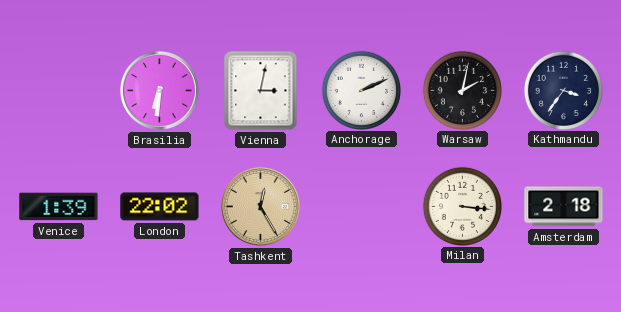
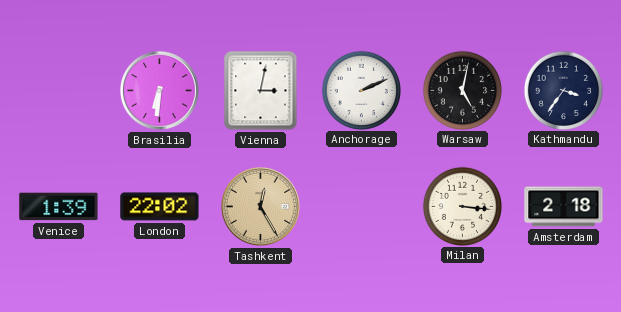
Warsaw: 2:02 -> 5:02 (462, 90)
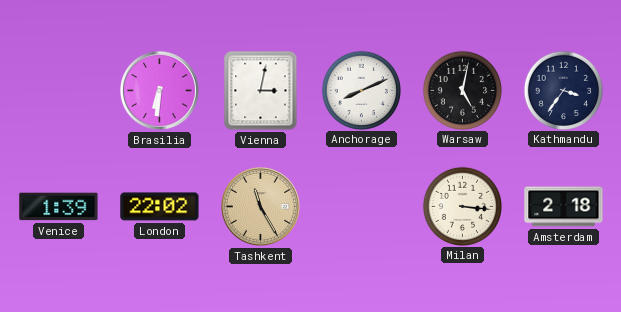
Anchorage: 2:11 -> 8:11 (361, 90)
Tashkent: 12:25 -> 11:25 (260, 206)
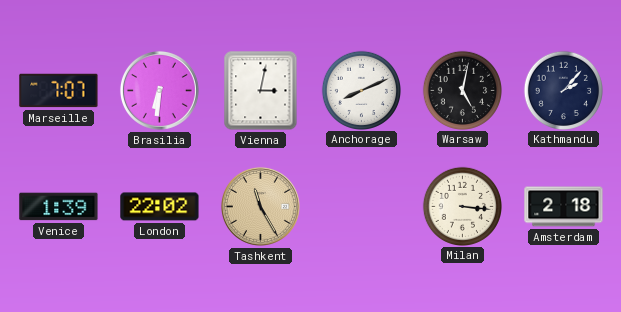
Marseille: none -> 7:07 (59, 91)
Kathmandu: 3:36 -> 2:07 (563, 90)
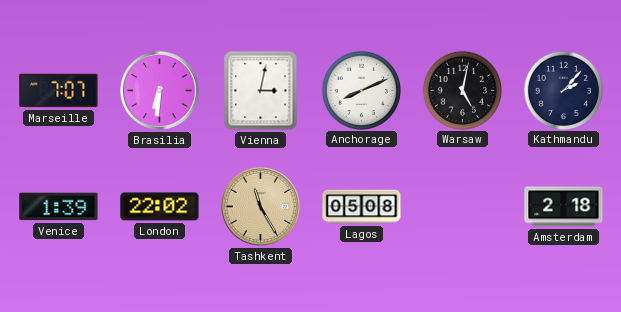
Lagos: none -> 05:08 (362, 207)
Milan: 3:16 -> none (462, 206)
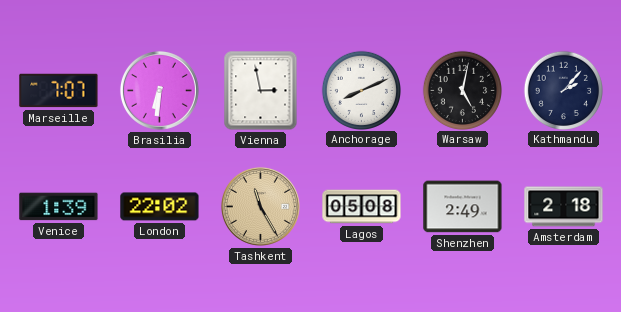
Vienna: 3:02 -> 2:58 (261, 91)
Shenzhen: none -> 2:49 (463, 207)
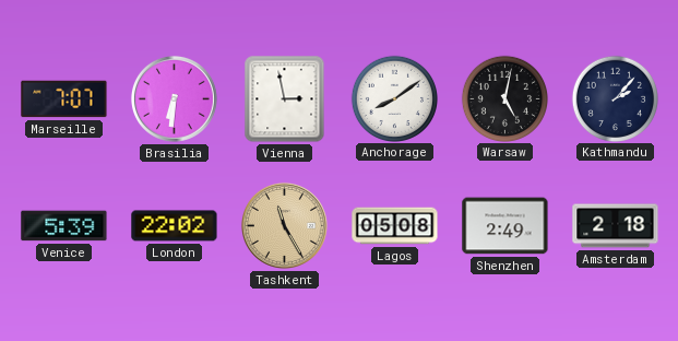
Anchorage: 8:11 -> 8:09 (394, 98)
Venice: 1:39 -> 5:39 (64, 226)
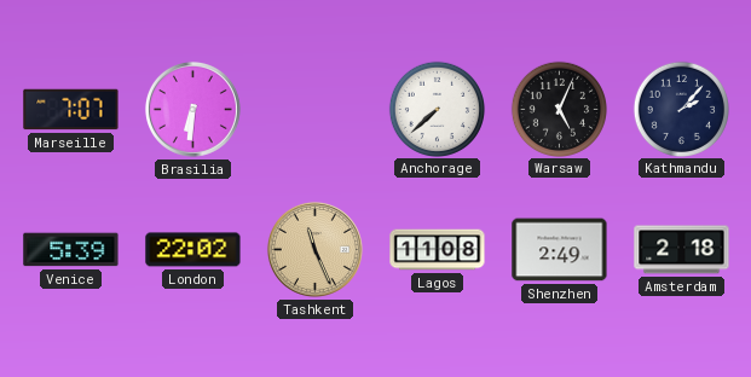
Vienna: 2:58 -> none (285, 99)
Anchorage: 8:09 -> 7:38 (437, 109)
Warsaw: 5:02 -> 5:04 (559, 109)
Tashkent: 11:25 -> 11:26 (314, 249)
Lagos: 05:08 -> 11:08 (438, 250)
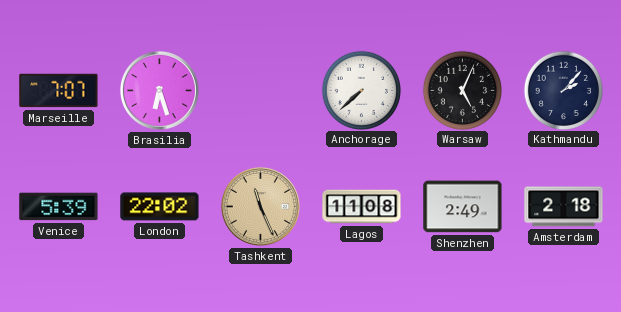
Brasilia: 6:31 -> 6:27 (159, 90)
